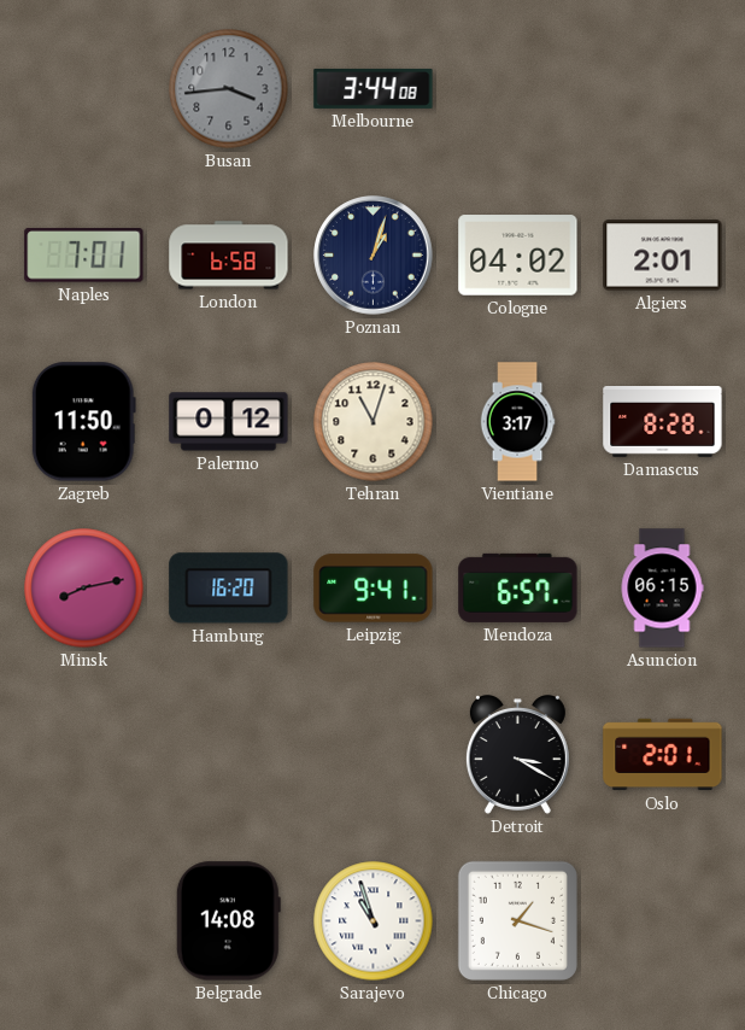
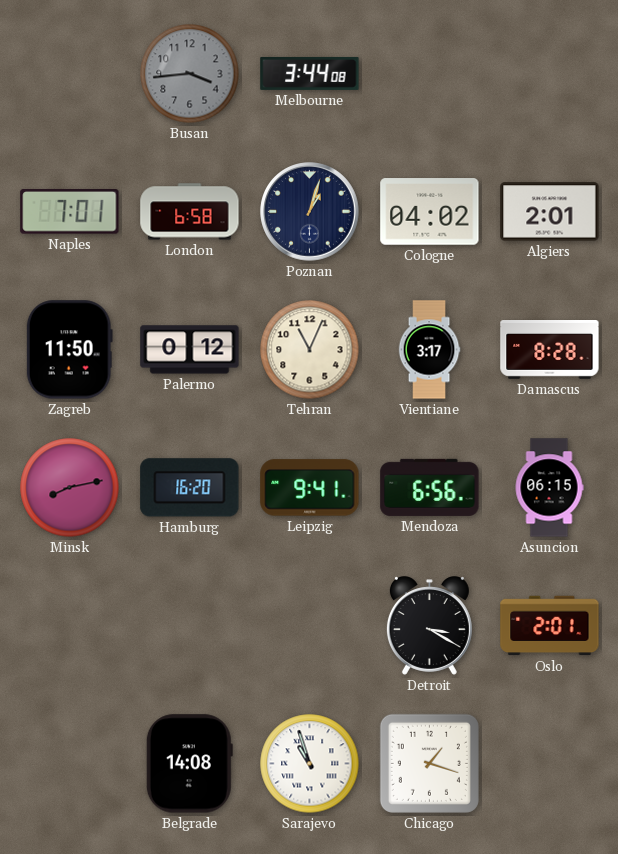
Tehran: 11:03 -> 11:04 (310, 350)
Mendoza: 6:57 -> 6:56 (430, 487)
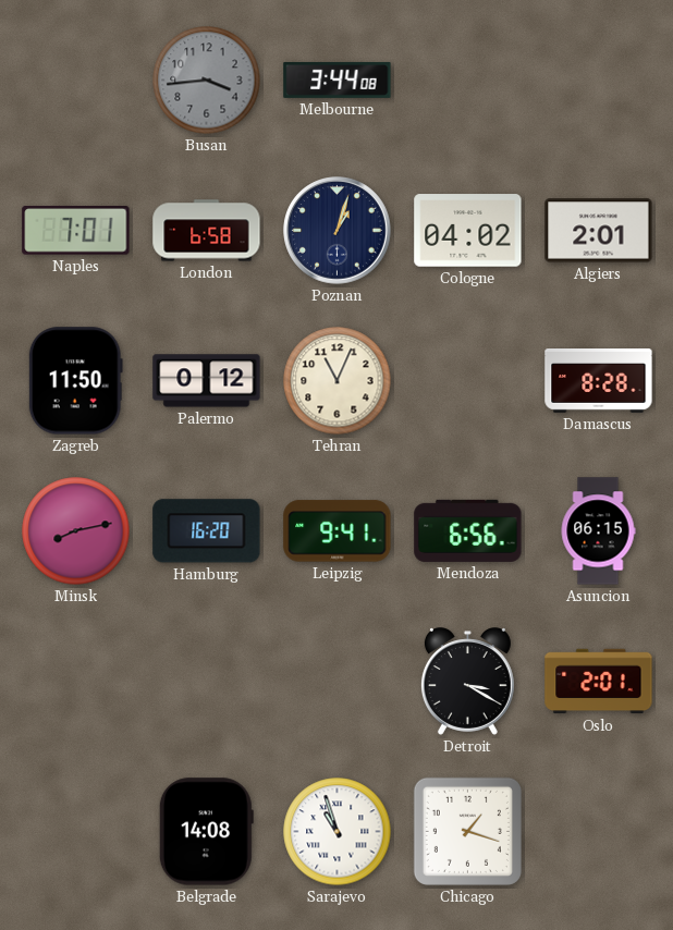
Vientiane: 3:17 -> none (429, 350)
